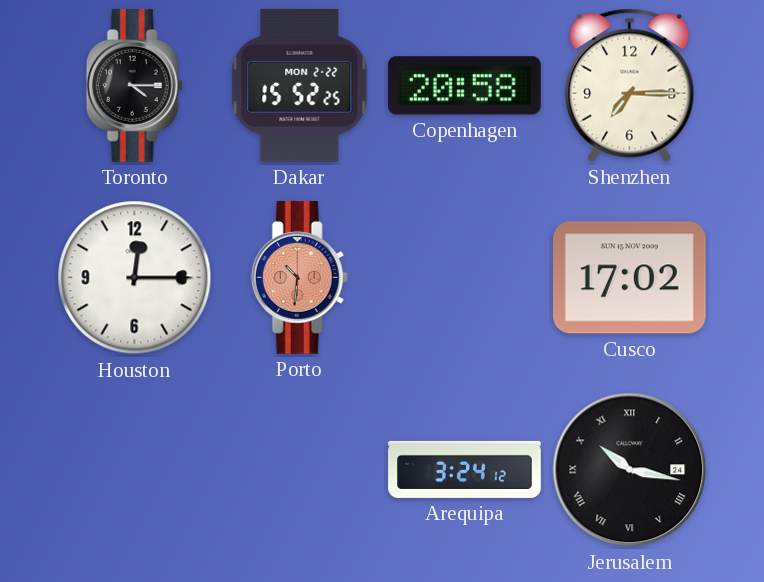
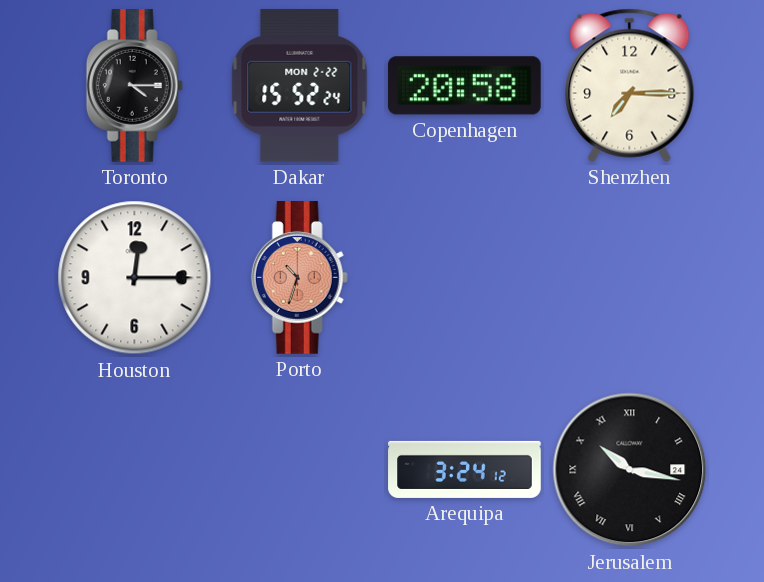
Dakar: 15:52:25 -> 15:52:24 (300, 85)
Porto: 10:31 -> 10:33 (299, 278)
Cusco: 17:02 -> none (629, 278)
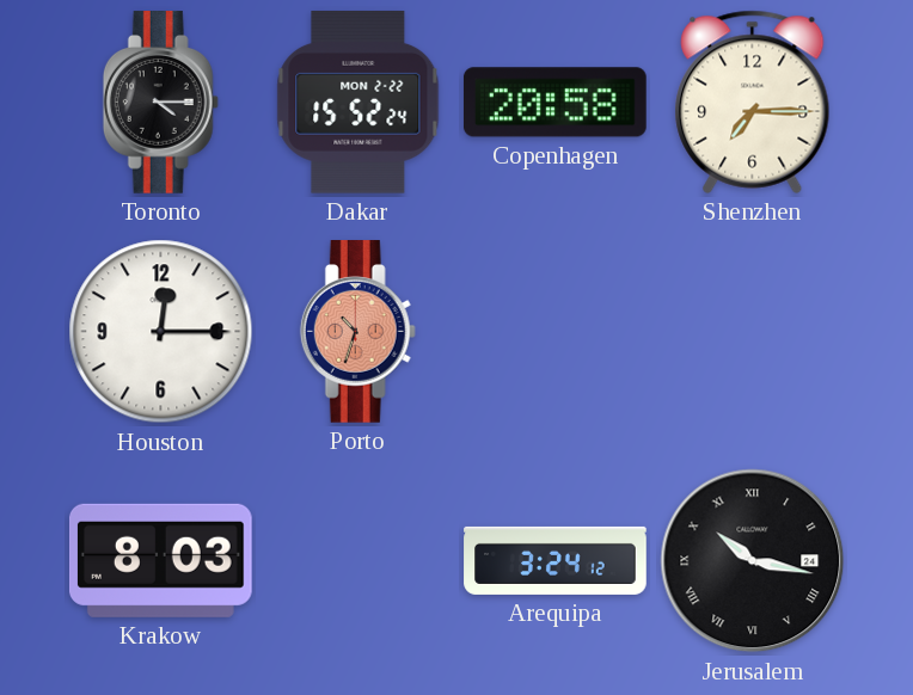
Krakow: none -> 8:03 (160, 560)
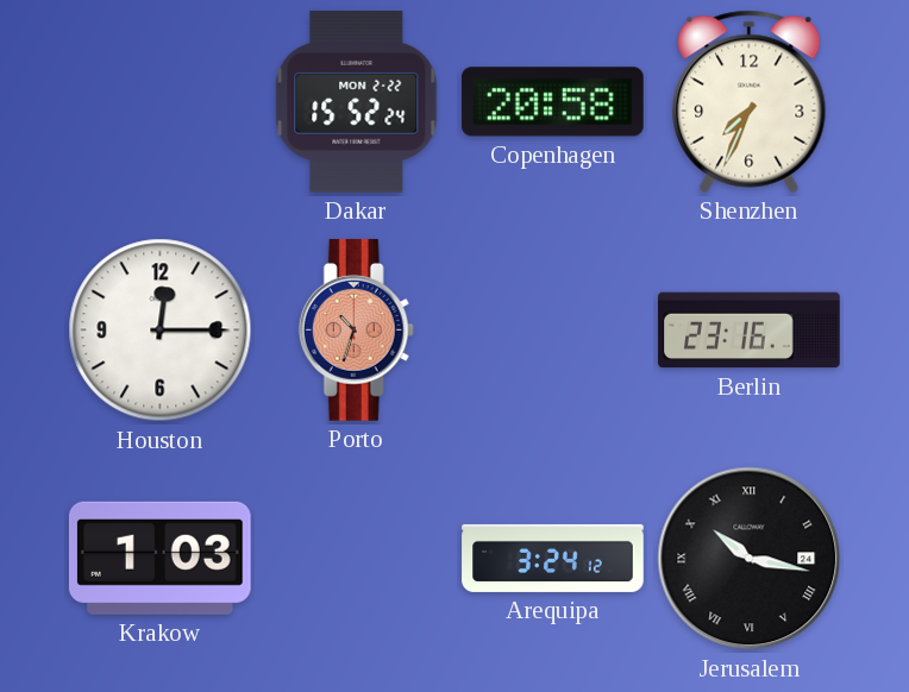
Toronto: 4:15 -> none (160, 103)
Shenzhen: 7:15 -> 7:34 (750, 101)
Berlin: none -> 23:16 (750, 331)
Krakow: 8:03 -> 1:03 (159, 558)
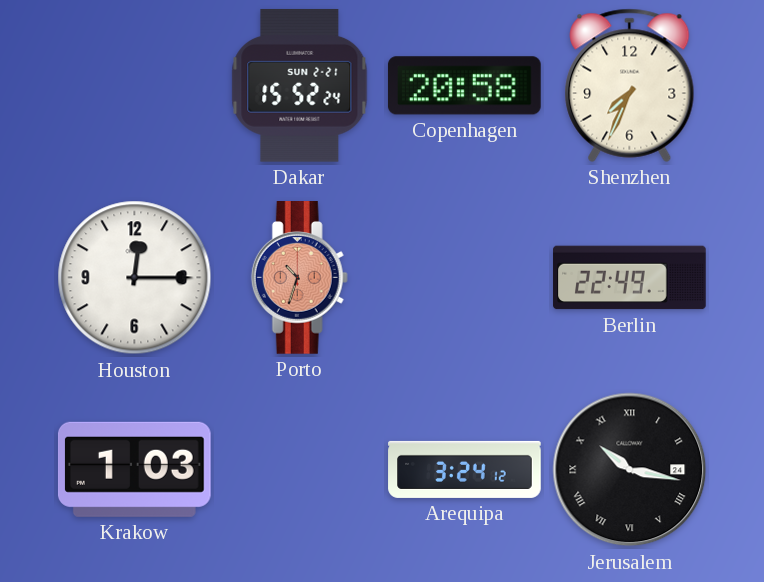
Dakar date: MON 2-22 -> SUN 2-21 (300, 85)
Berlin: 23:16 -> 22:49 (630, 278)
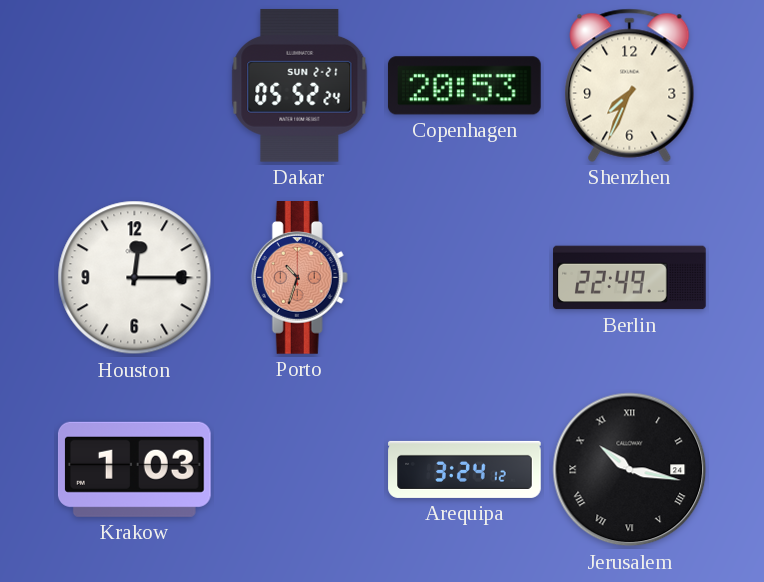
Dakar: 15:52 -> 05:52 (300, 85)
Copenhagen: 20:58 -> 20:53 (464, 86)
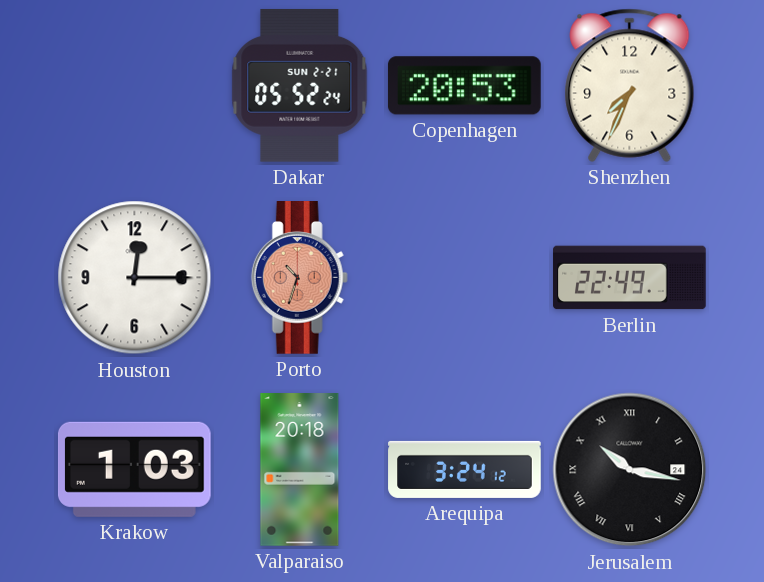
Valparaiso: none -> 20:18 (300, 470)
